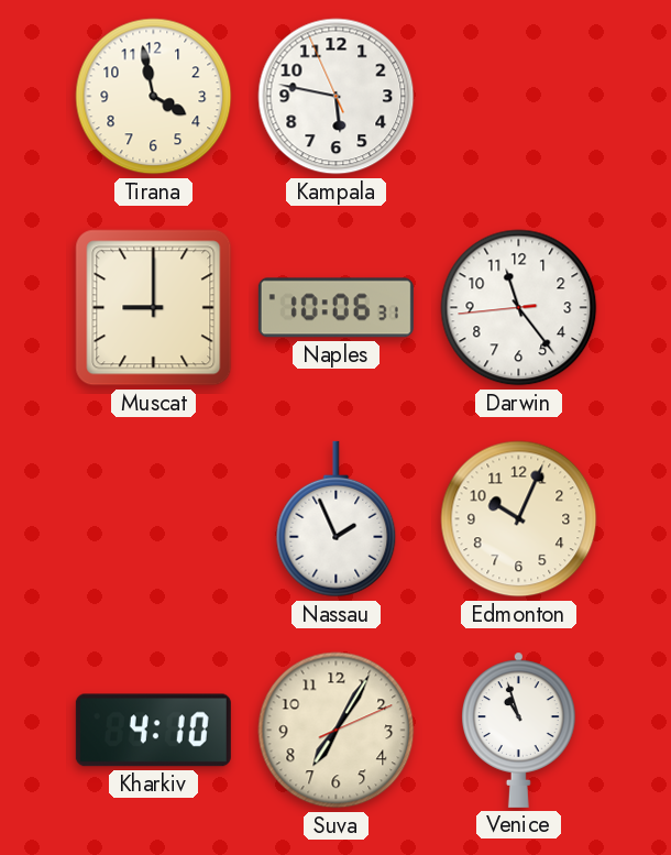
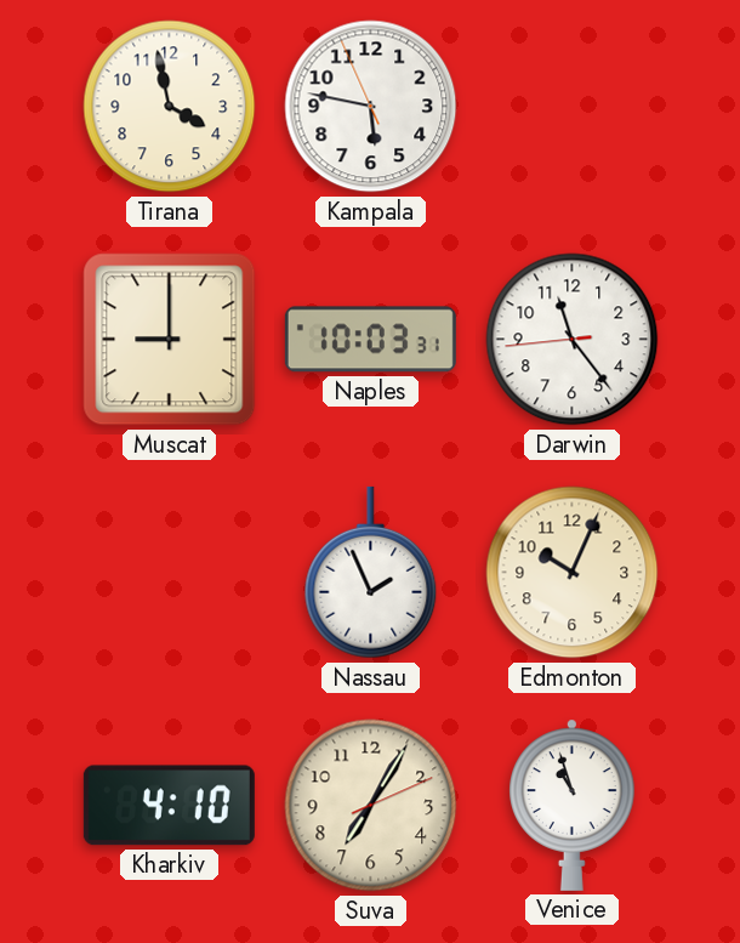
Naples: 10:06 -> 10:03 (370, 340)
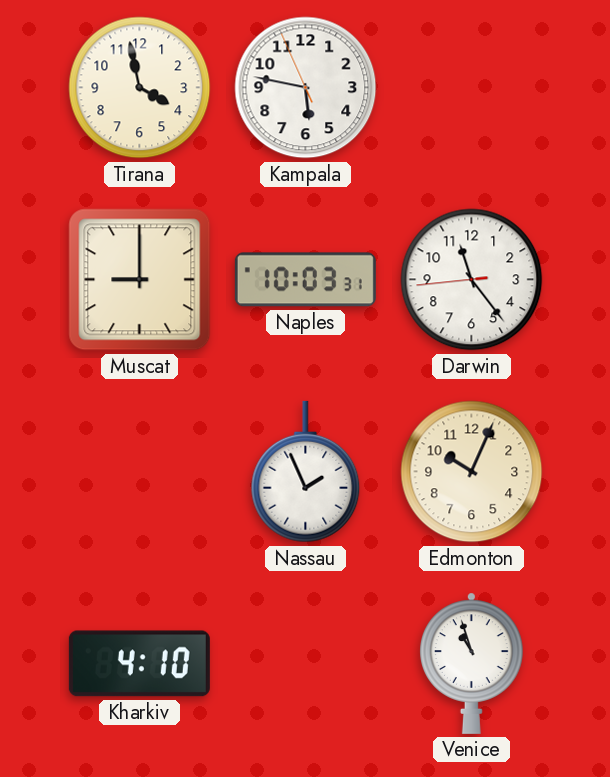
Suva: 7:05 -> none (371, 806)
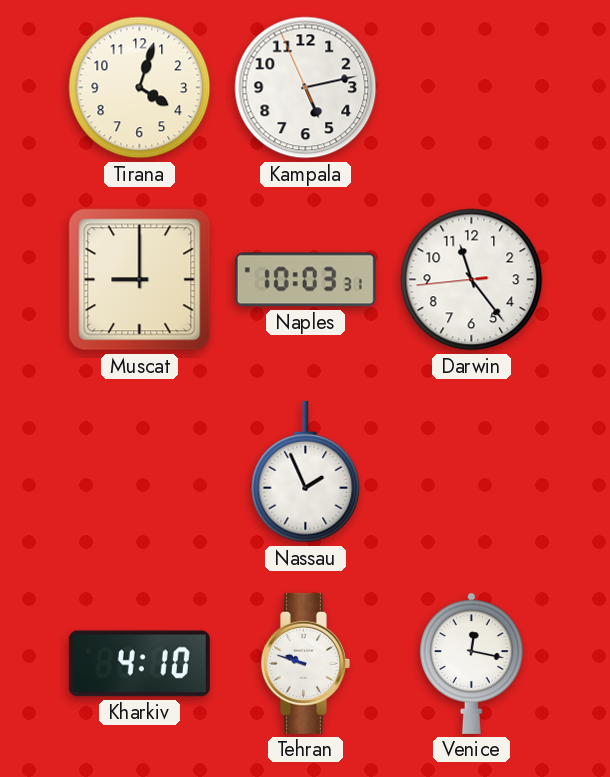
Tirana: 3:58 -> 4:03 (140, 88)
Kampala: 5:46 -> 5:12 (306, 88)
Edmonton: 10:04 -> none (472, 472)
Tehran: none -> 9:48 (305, 663)
Venice: 10:57 -> 12:17 (472, 663)
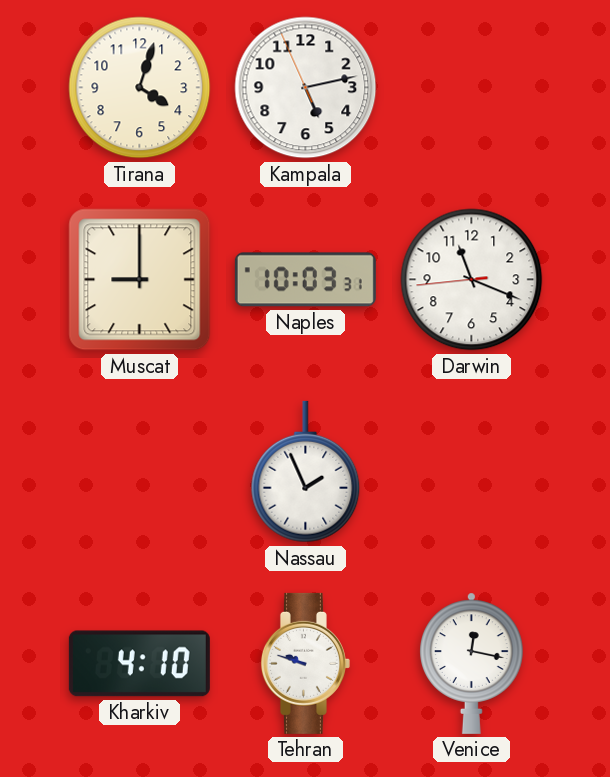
Darwin: 11:23 -> 11:18 (472, 280)
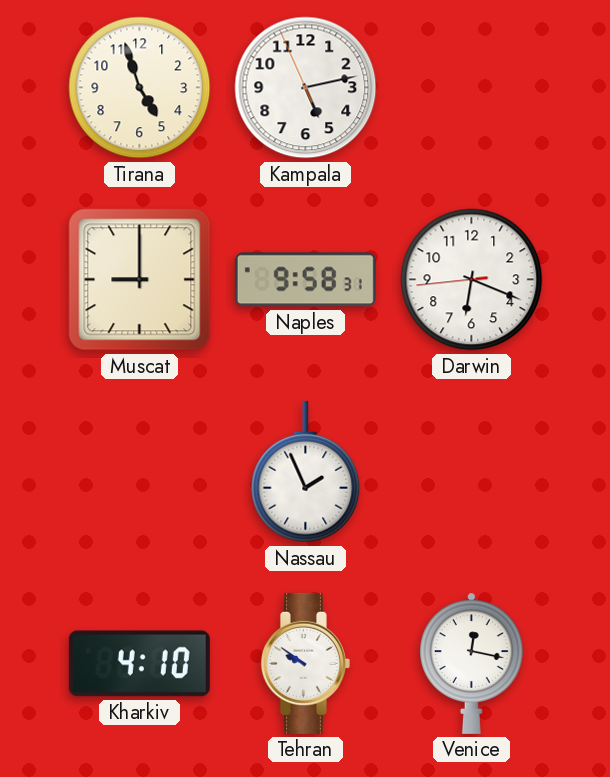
Tirana: 4:03 -> 4:57 (140, 88)
Naples: 10:03 -> 9:58 (305, 280)
Darwin: 11:18 -> 6:18 (472, 280)
Tehran: 9:48 -> 9:51 (305, 663)
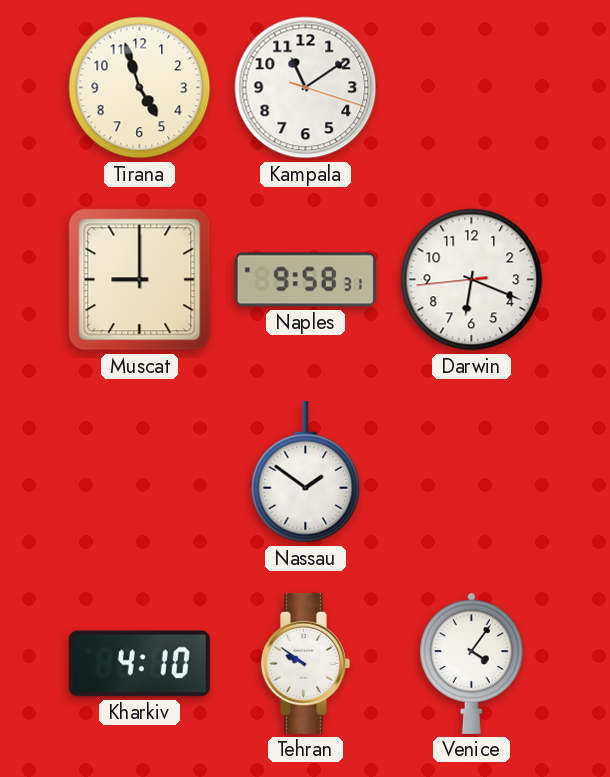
Kampala: 5:12 -> 11:09 (306, 88)
Nassau: 1:56 -> 1:51 (306, 472)
Venice: 12:17 -> 4:06 (472, 663)
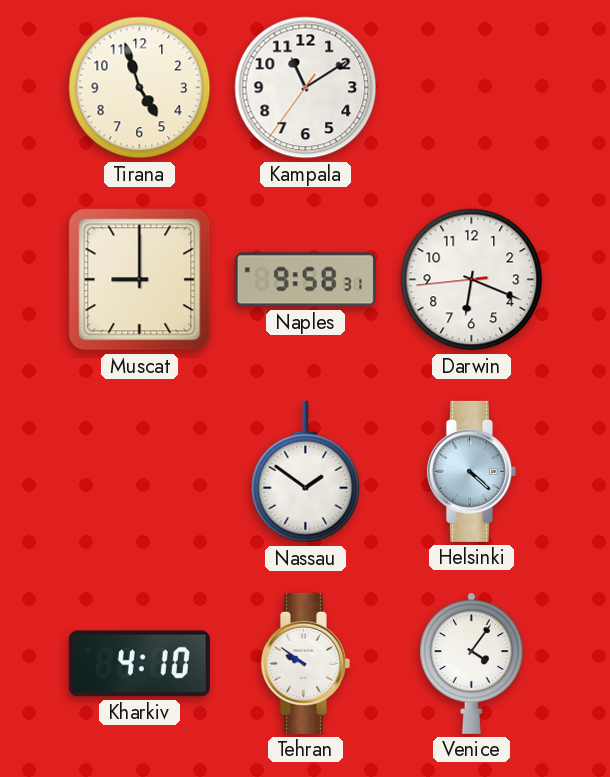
Kampala: 11:09:18 -> 11:09:36 (306, 88)
Helsinki: none -> 4:22 (471, 471)
